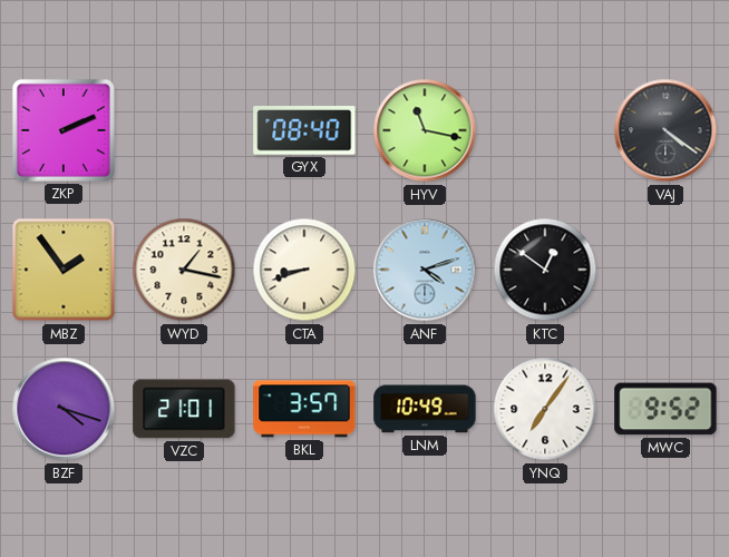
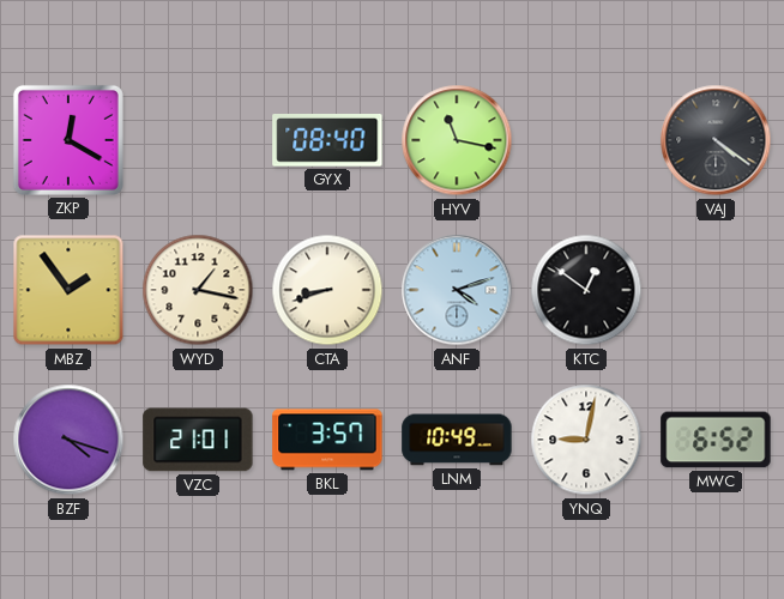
ZKP: 2:11 -> 12:20 (68, 140)
YNQ: 7:06 -> 9:02 (586, 440)
MWC: 9:52 -> 6:52 (716, 440)
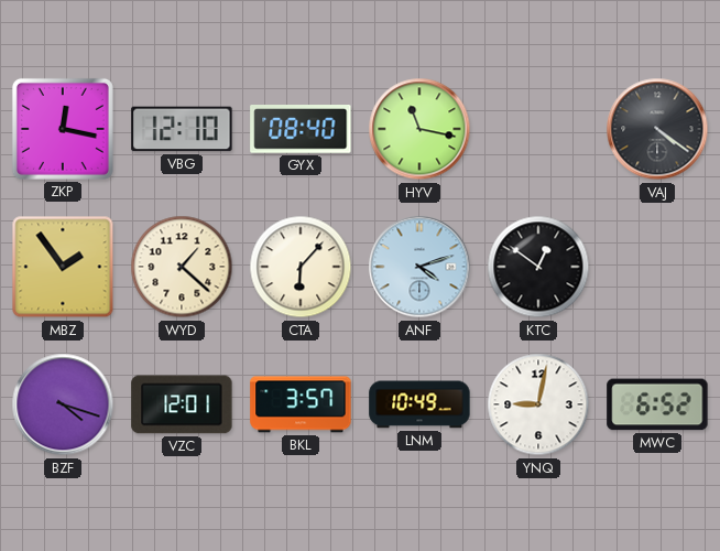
ZKP: 12:20 -> 12:17 (63, 129)
VBG: none -> 12:10 (182, 129)
WYD: 1:17 -> 1:22 (182, 267)
CTA: 8:42 -> 6:07 (301, 267)
VZC: 21:01 -> 12:01 (182, 404)
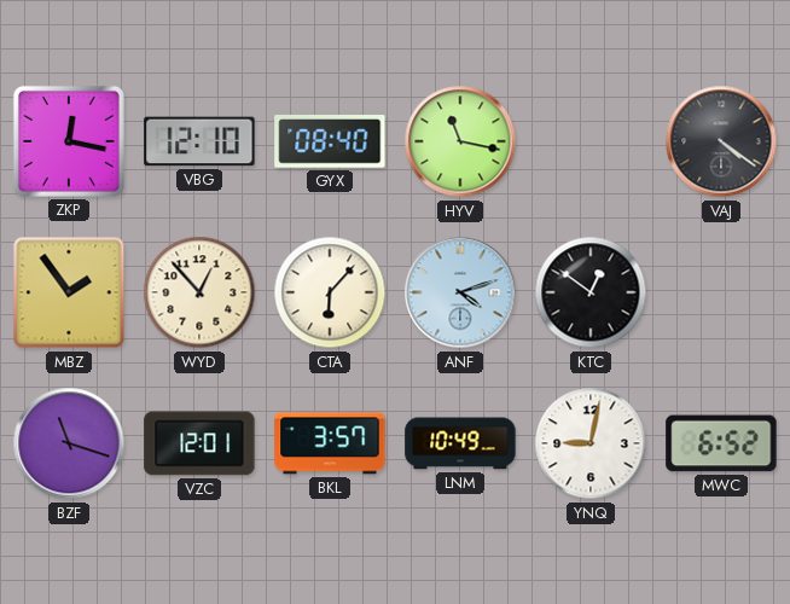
WYD: 1:22 -> 12:53 (199, 292)
BZF: 4:18 -> 11:18 (69, 443)
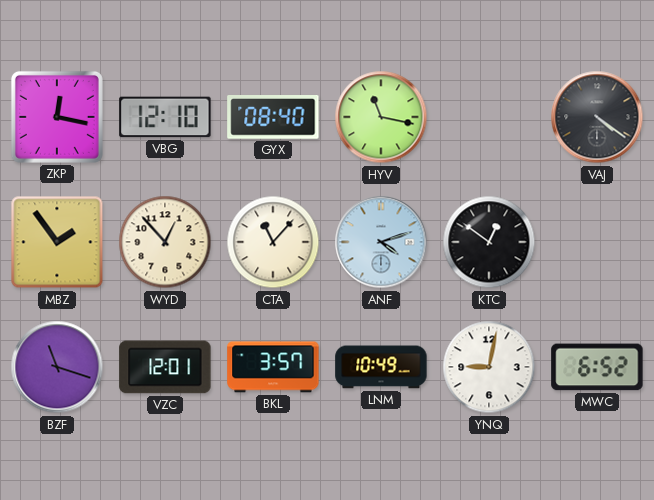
CTA: 6:07 -> 11:07 (273, 242)
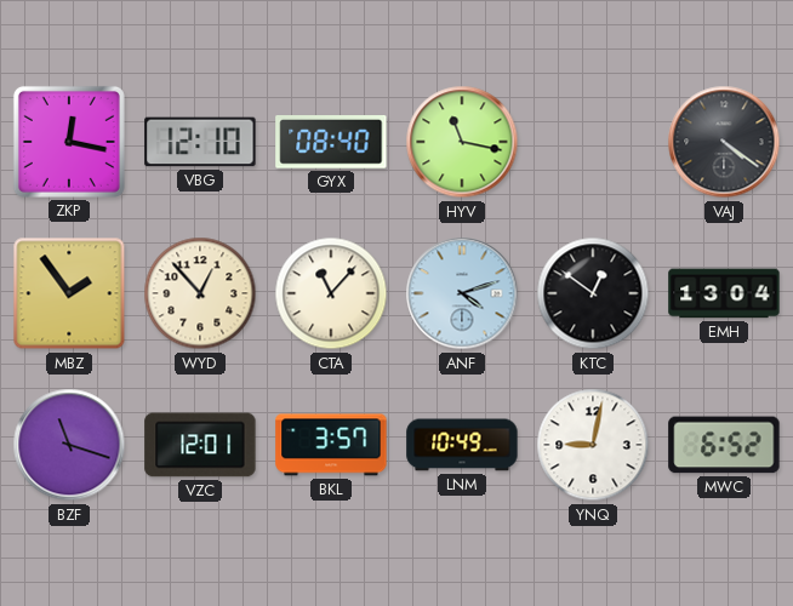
EMH: none -> 13:04 (724, 293)
